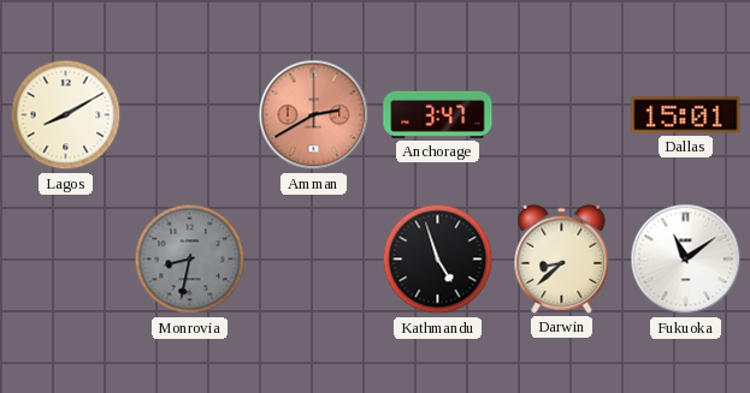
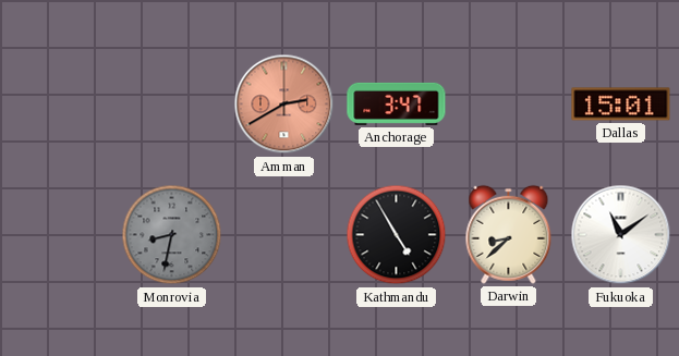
Lagos: 8:10 -> none (66, 115)
Kathmandu: 4:57 -> 4:55 (397, 235)
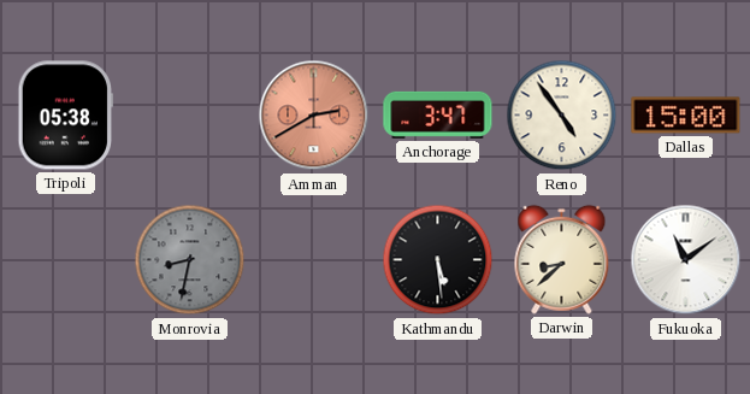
Tripoli: none -> 05:38 (65, 116)
Reno: none -> 4:54 (562, 116)
Dallas: 15:01 -> 15:00 (686, 116)
Kathmandu: 4:55 -> 5:29 (438, 260)
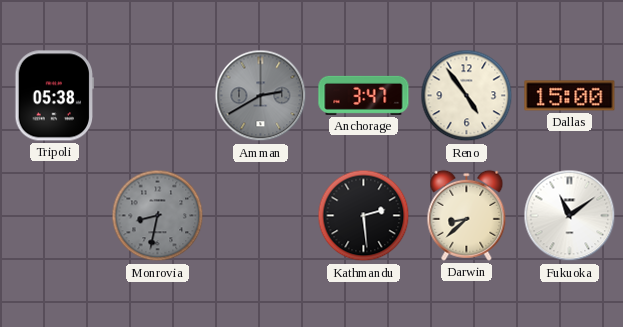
Amman dial: salmon -> grey (261, 96)
Kathmandu: 5:29 -> 2:29 (364, 216)
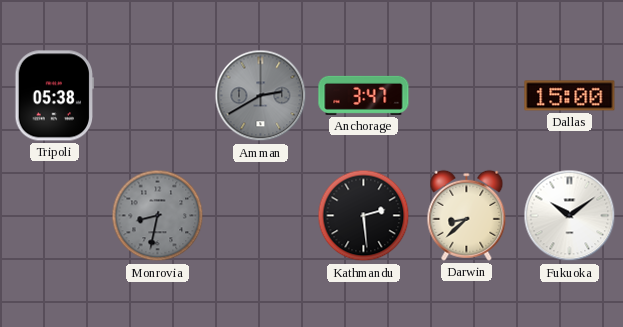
Reno: 4:54 -> none (467, 96)
Fukuoka: 11:09 -> 10:09 (570, 216)
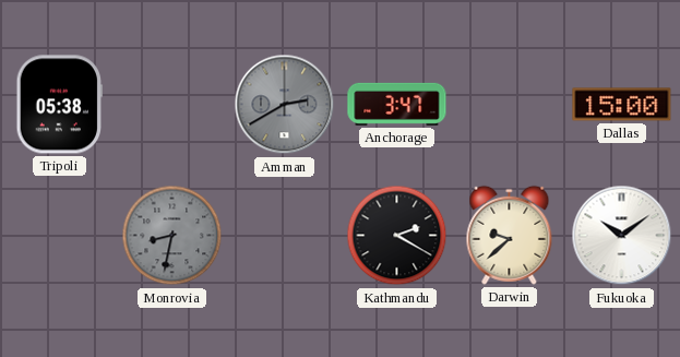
Kathmandu: 2:29 -> 2:20 (397, 236)
Darwin: 8:38 -> 9:38 (510, 235)
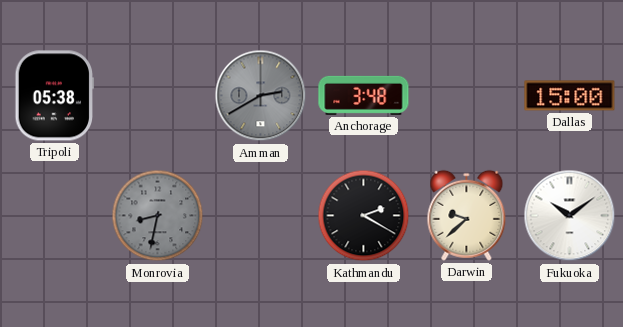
Anchorage: 3:47 -> 3:48 (364, 95)
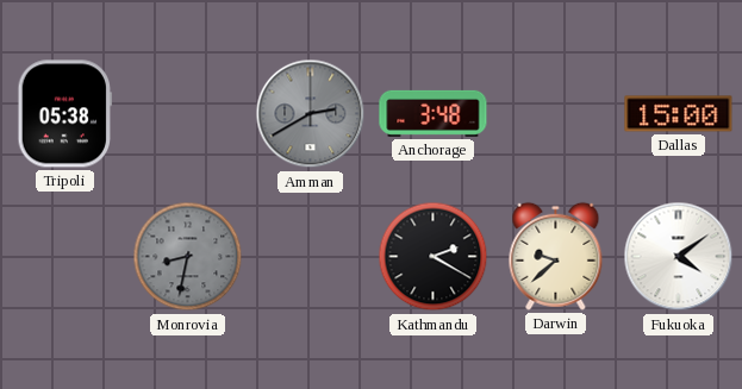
Fukuoka: 10:09 -> 4:09 (679, 257)
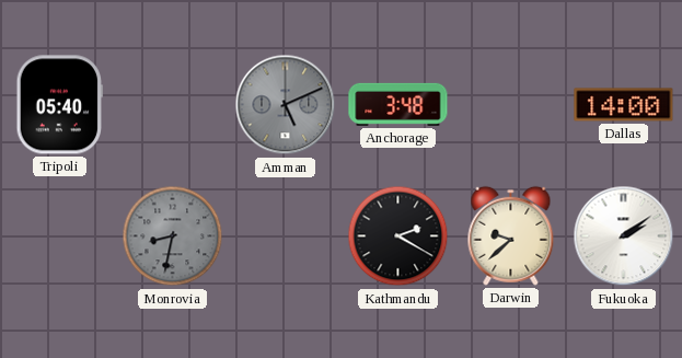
Tripoli: 05:38 -> 05:40 (59, 105)
Amman: 2:40 -> 5:11 (286, 105)
Dallas: 15:00 -> 14:00 (624, 105)
Fukuoka: 4:09 -> 2:09 (624, 236)
